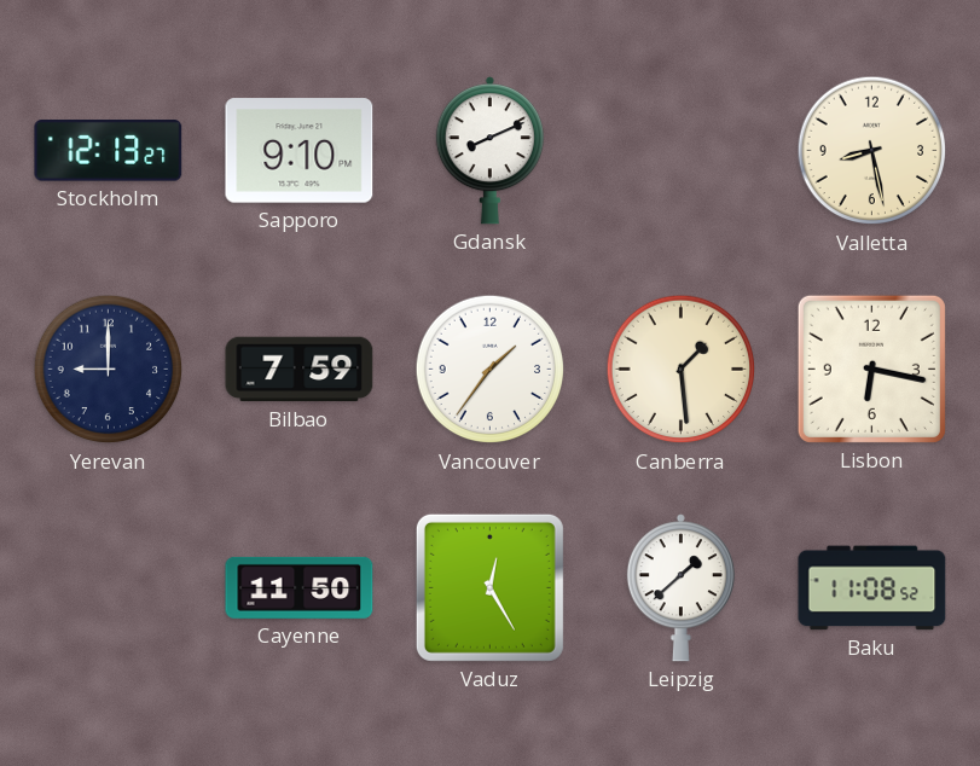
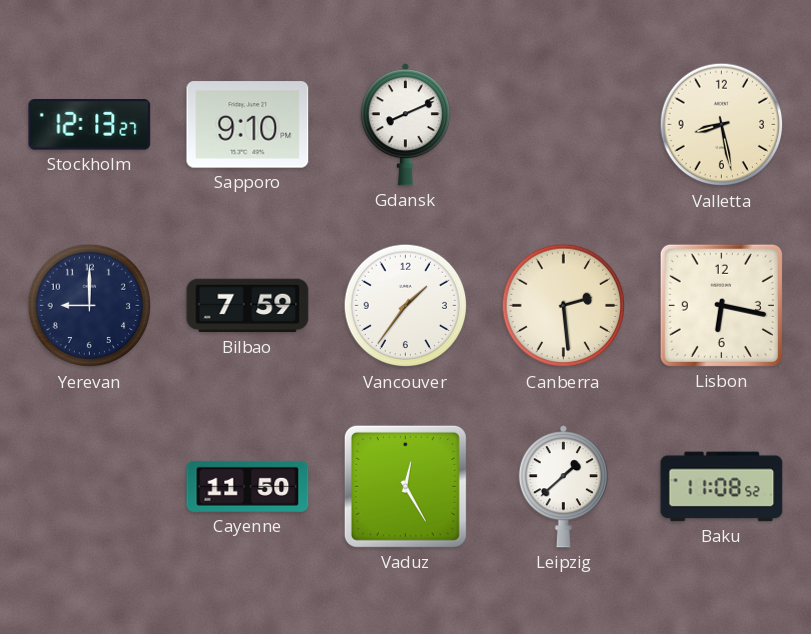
Canberra: 1:29 -> 2:29 (564, 306)
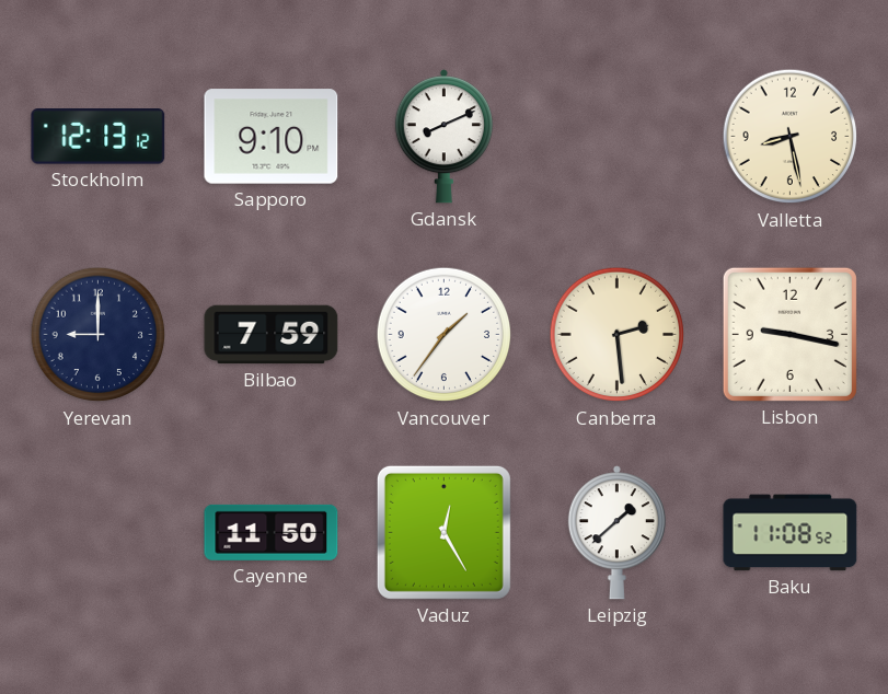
Stockholm: 12:13:27 -> 12:13:12 (99, 137)
Lisbon: 6:17 -> 9:17 (789, 334)
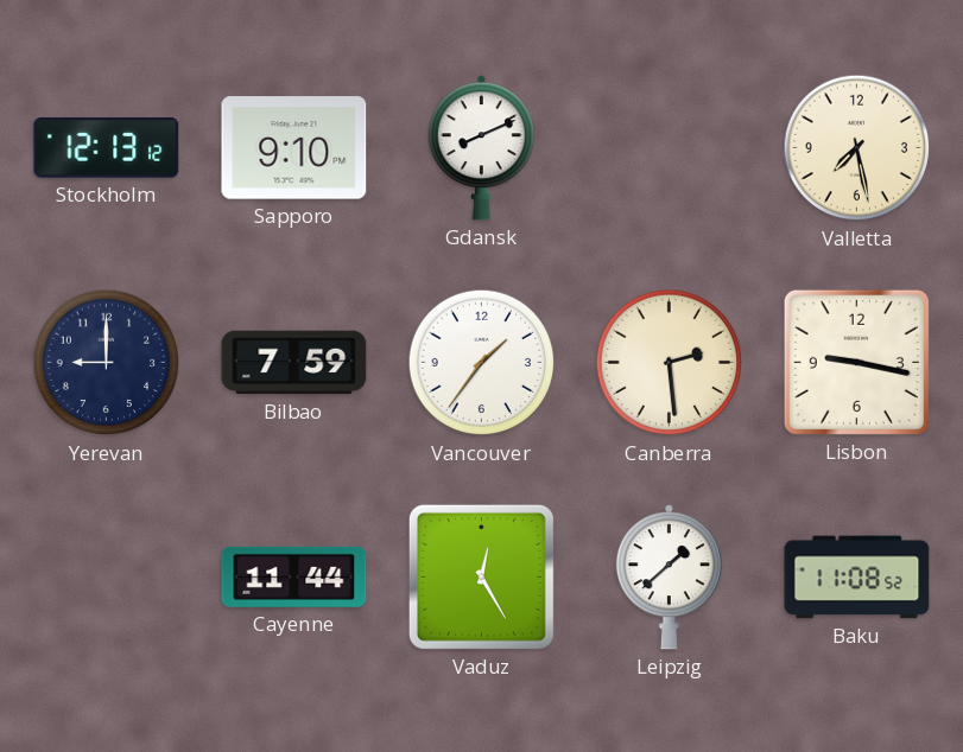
Valletta: 8:28 -> 7:28 (857, 148)
Cayenne: 11:50 -> 11:44 (294, 576)
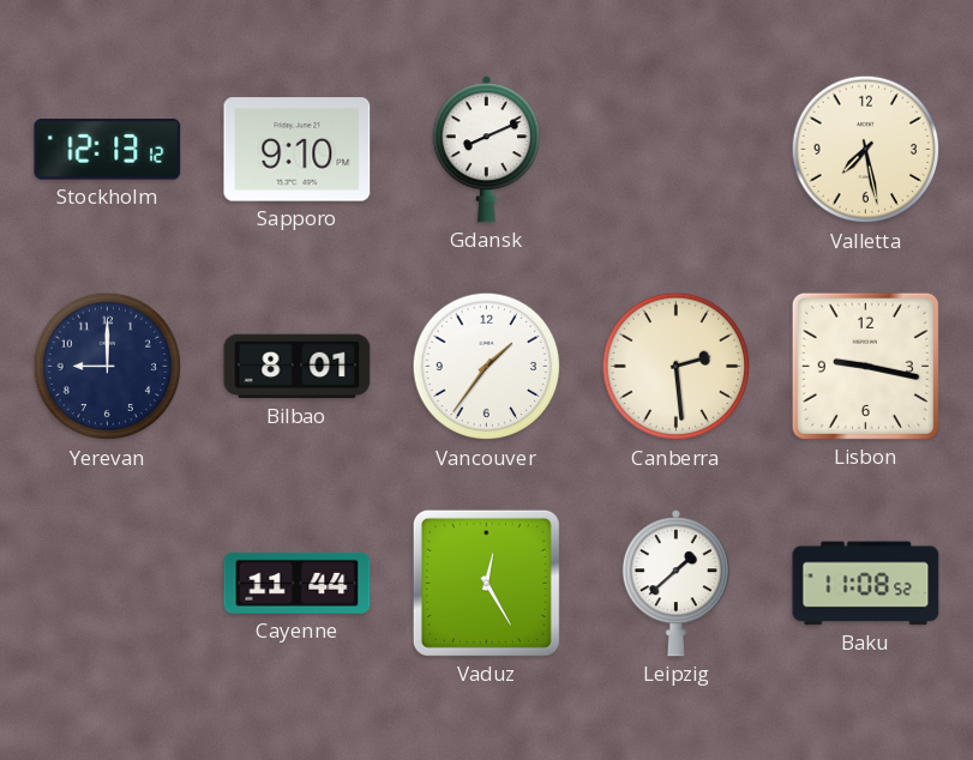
Bilbao: 7:59 -> 8:01 (298, 367)
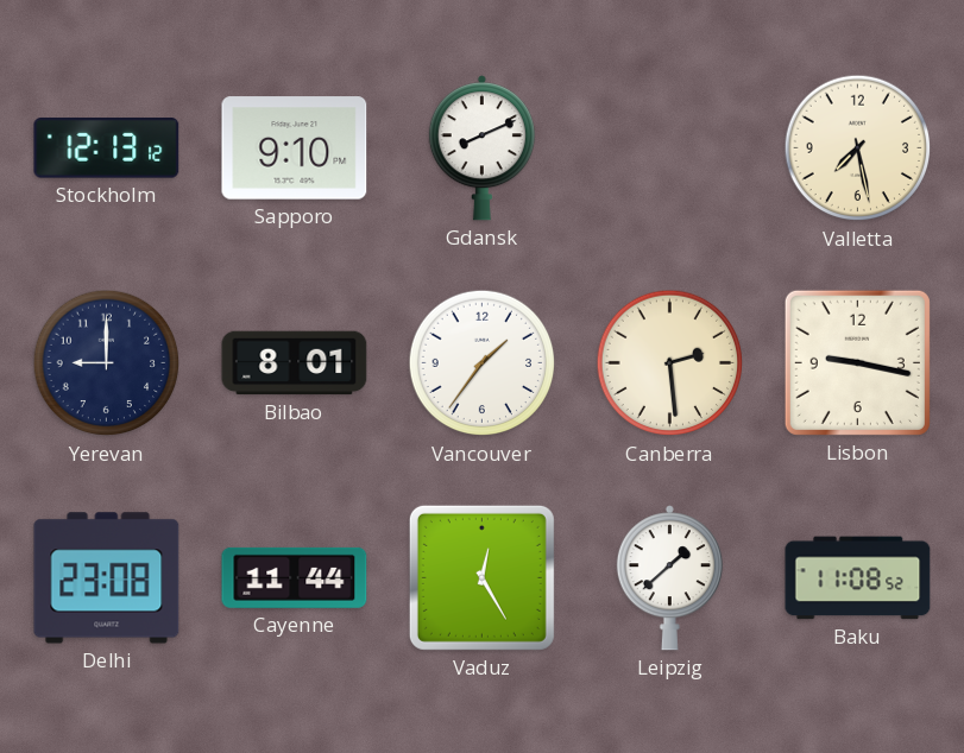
Delhi: none -> 23:08 (107, 578)
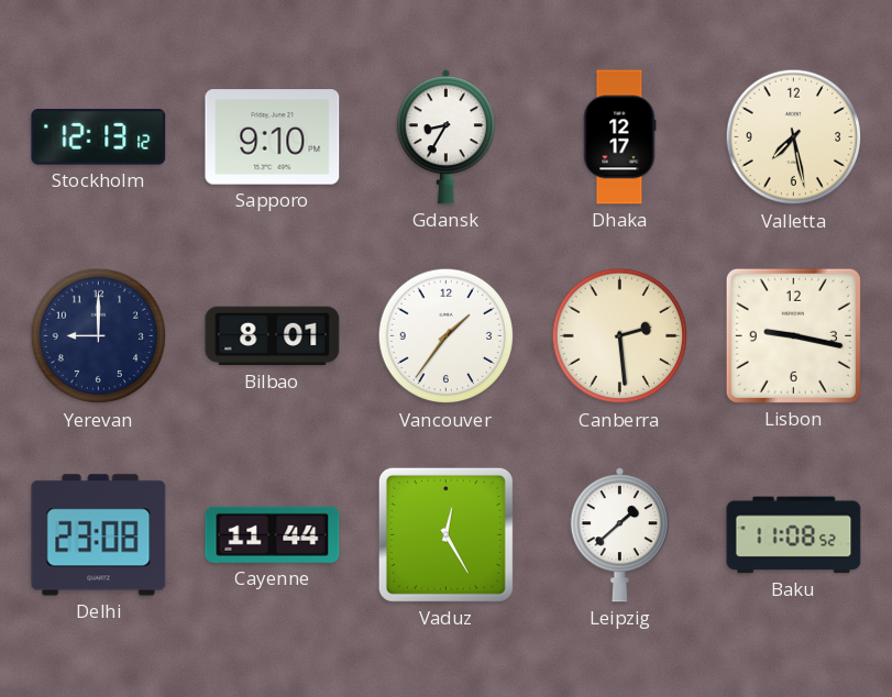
Gdansk: 8:11 -> 8:35 (445, 137)
Dhaka: none -> 12:17 (619, 137)
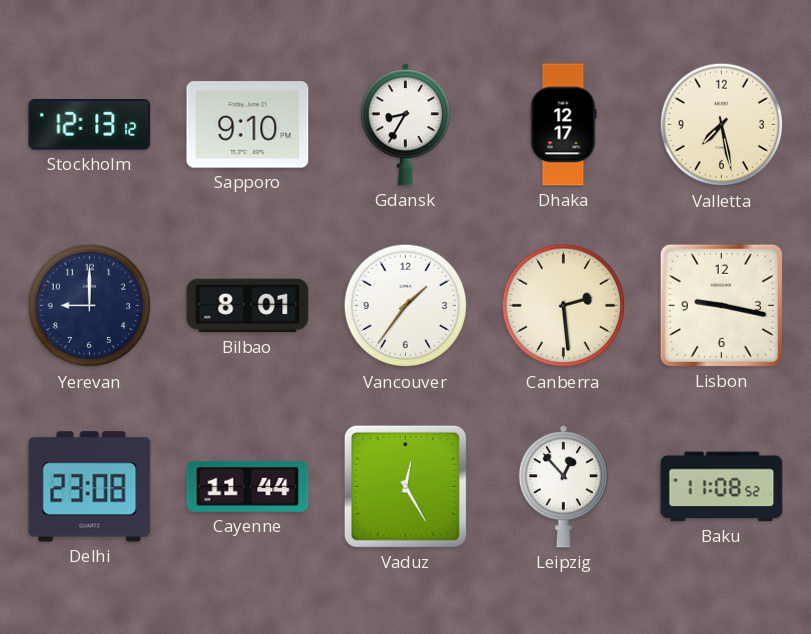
Leipzig: 1:38 -> 12:53 (563, 487)
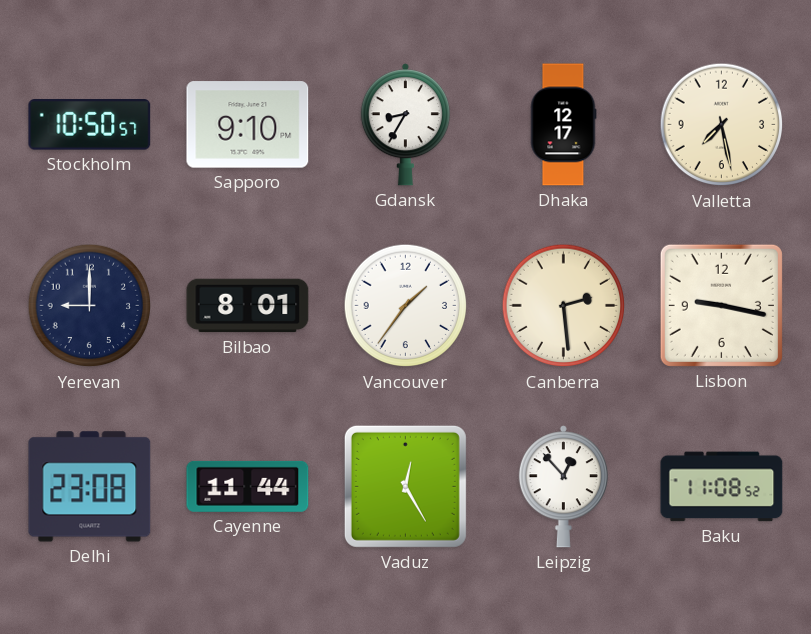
Stockholm: 12:13 -> 10:50 (90, 125)
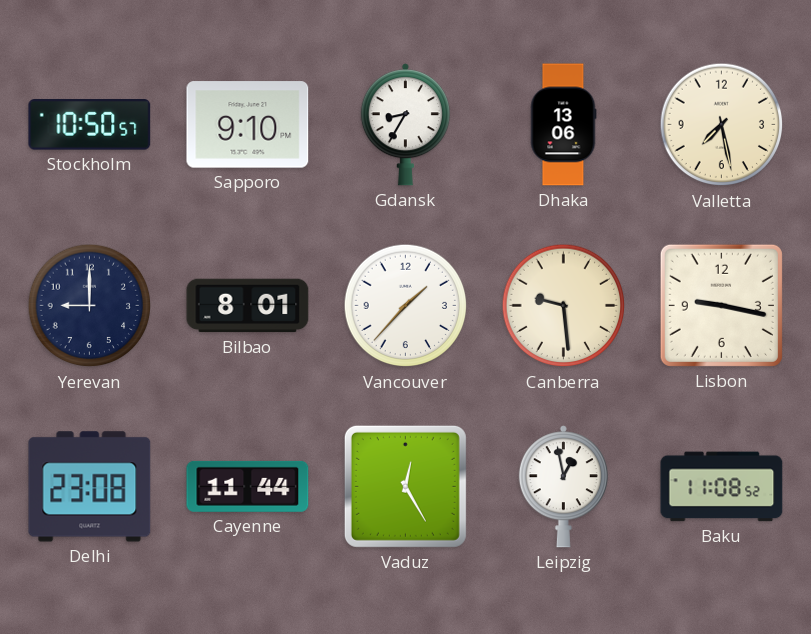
Dhaka: 12:17 -> 13:06 (563, 125)
Vancouver: 1:36 -> 1:37 (406, 306)
Canberra: 2:29 -> 9:29 (564, 306)
Leipzig: 12:53 -> 12:58 (563, 487)
